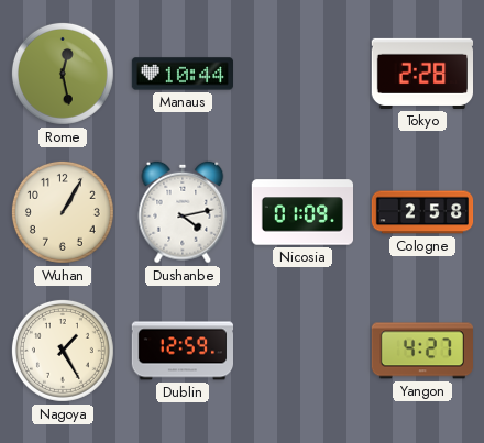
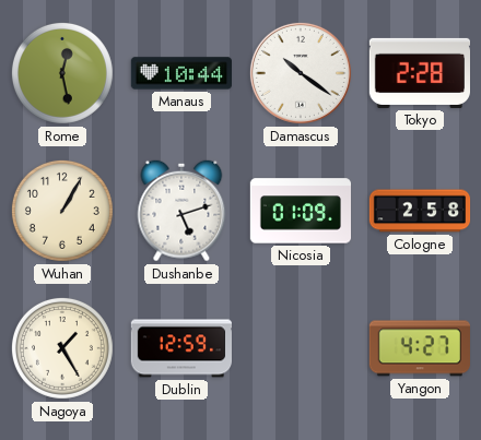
Damascus: none -> 10:21 (301, 73)
Dushanbe: 4:13 -> 5:12 (181, 211)
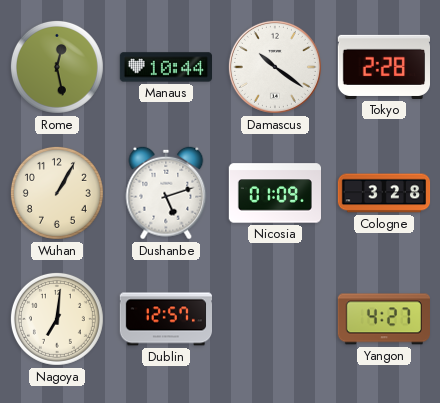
Cologne: 2:58 -> 3:28 (384, 193)
Nagoya: 1:25 -> 7:01 (57, 319)
Dublin: 12:59 -> 12:57 (165, 319)
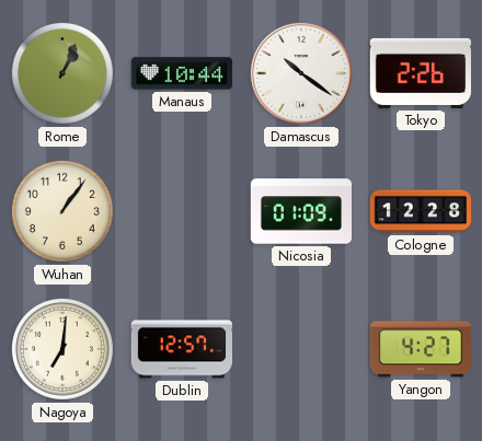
Rome: 12:28 -> 1:04 (62, 73)
Tokyo: 2:28 -> 2:26 (420, 73)
Wuhan: 1:05 -> 1:06 (62, 211)
Dushanbe: 5:12 -> none (166, 193)
Cologne: 3:28 -> 12:28 (421, 211)
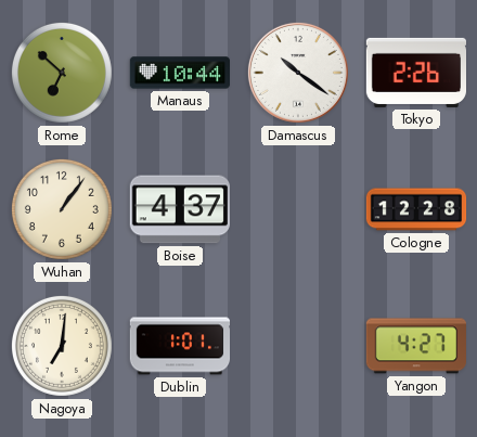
Rome: 1:04 -> 6:52 (62, 73)
Boise: none -> 4:37 (180, 209)
Nicosia: 01:09 -> none (300, 211)
Dublin: 12:57 -> 1:01 (179, 346)
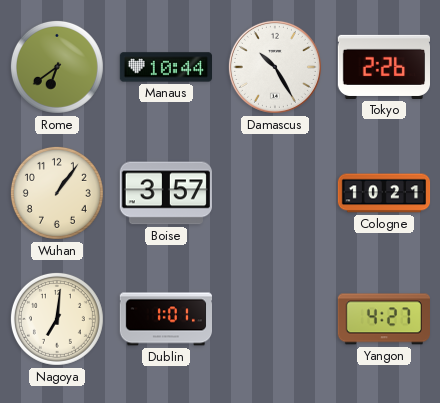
Rome: 6:52 -> 6:39 (57, 67)
Damascus: 10:21 -> 10:25 (275, 67)
Boise: 4:37 -> 3:57 (166, 193)
Cologne: 12:28 -> 10:21 (384, 193)
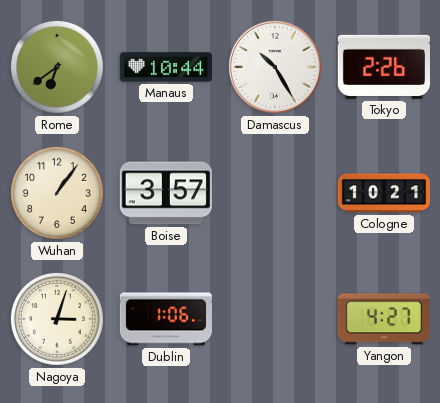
Nagoya: 7:01 -> 3:03 (57, 319)
Dublin: 1:01 -> 1:06 (165, 319)
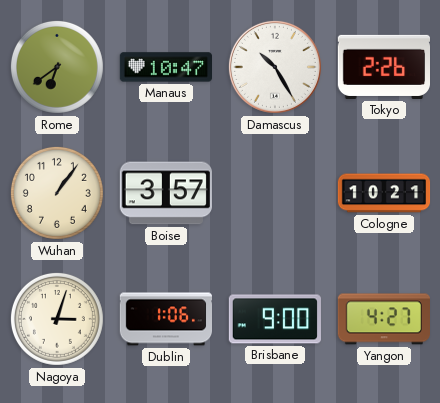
Manaus: 10:44 -> 10:47 (165, 67)
Brisbane: none -> 9:00 (275, 319)
